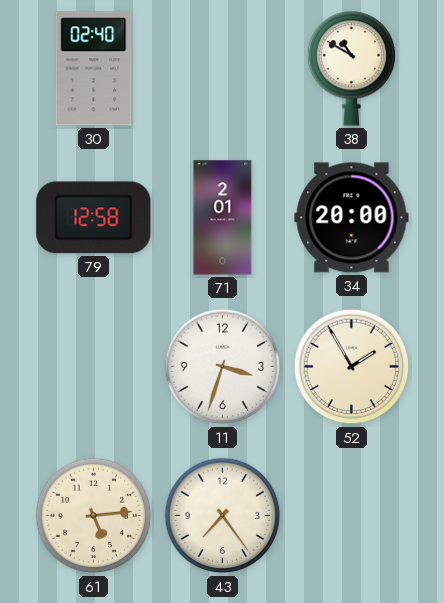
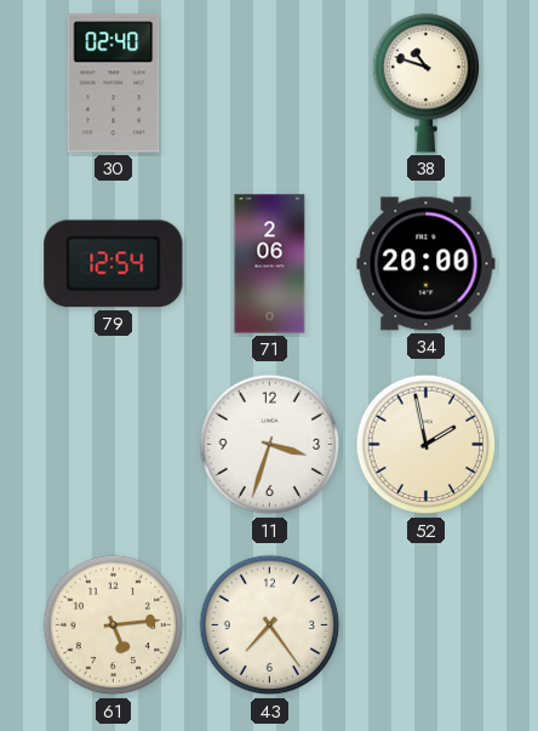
38: 10:50 -> 10:48 (427, 84)
79: 12:58 -> 12:54 (114, 264)
71: 2:01 -> 2:06 (270, 264)
52: 1:55 -> 1:58 (427, 445)
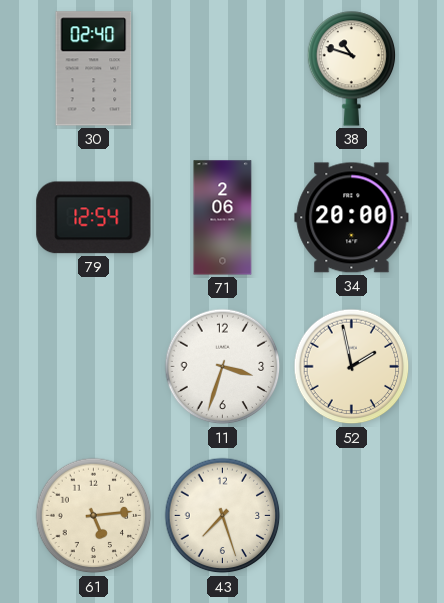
43: 7:24 -> 7:27 (223, 516)
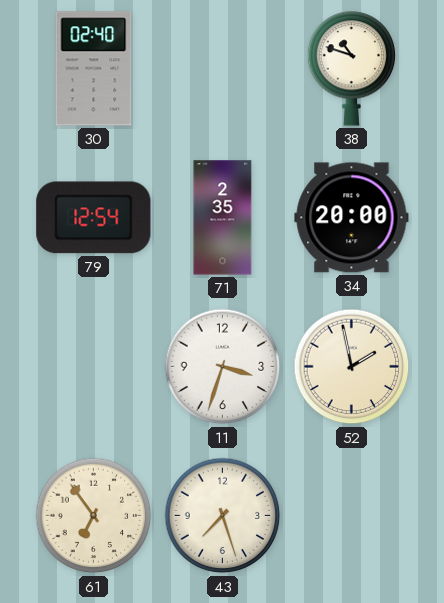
71: 2:06 -> 2:35 (223, 218)
61: 5:14 -> 6:54 (94, 516)
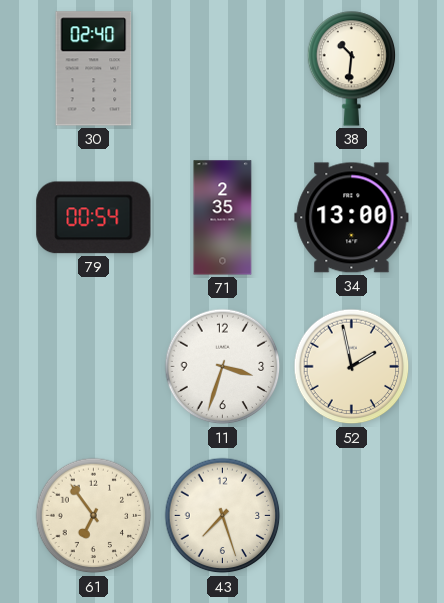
38: 10:48 -> 10:31 (352, 69)
79: 12:54 -> 00:54 (94, 218)
34: 20:00 -> 13:00 (352, 218)
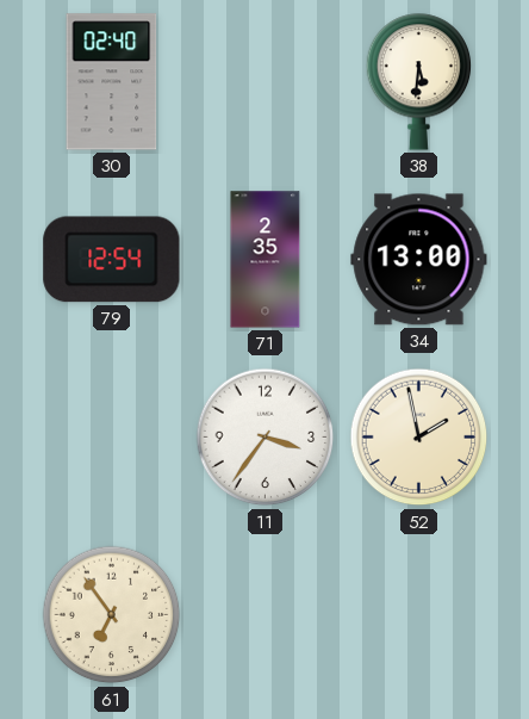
38: 10:31 -> 5:31 (419, 82)
79: 00:54 -> 12:54 (112, 260)
11: 3:33 -> 3:36 (266, 438)
43: 7:27 -> none (223, 516)
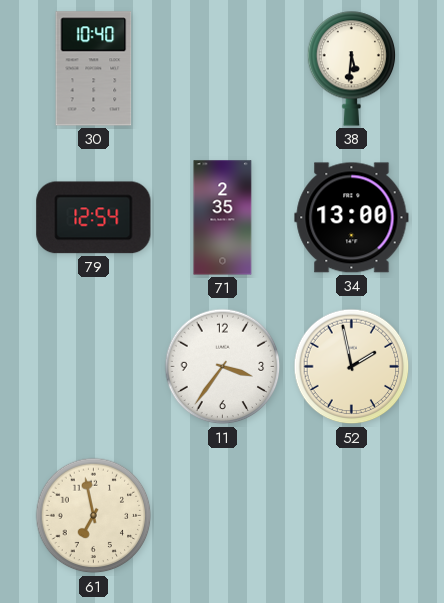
30: 02:40 -> 10:40 (94, 69)
61: 6:54 -> 6:58 (94, 516)
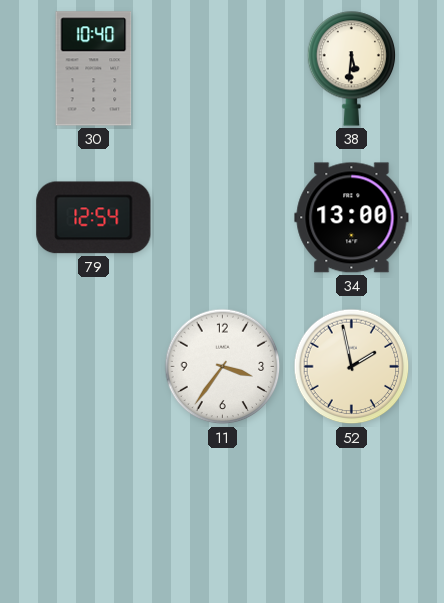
71: 2:35 -> none (223, 218)
61: 6:58 -> none (94, 516)
